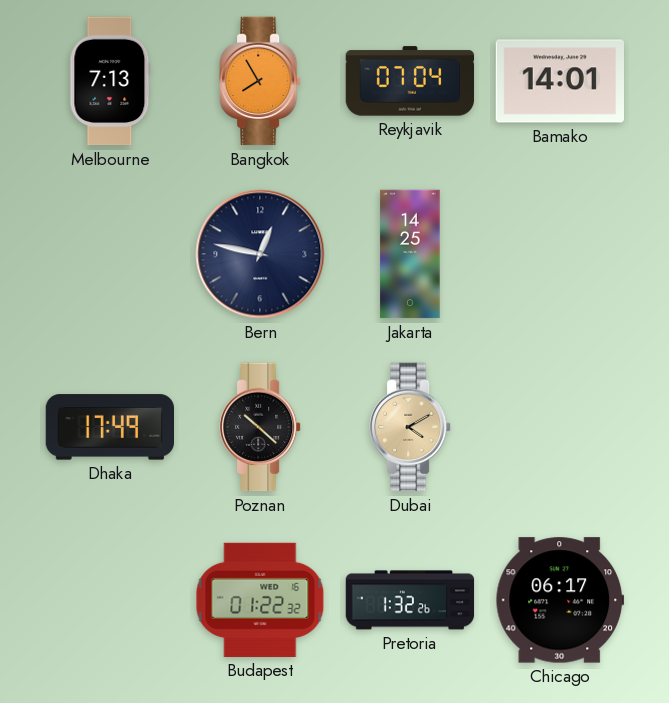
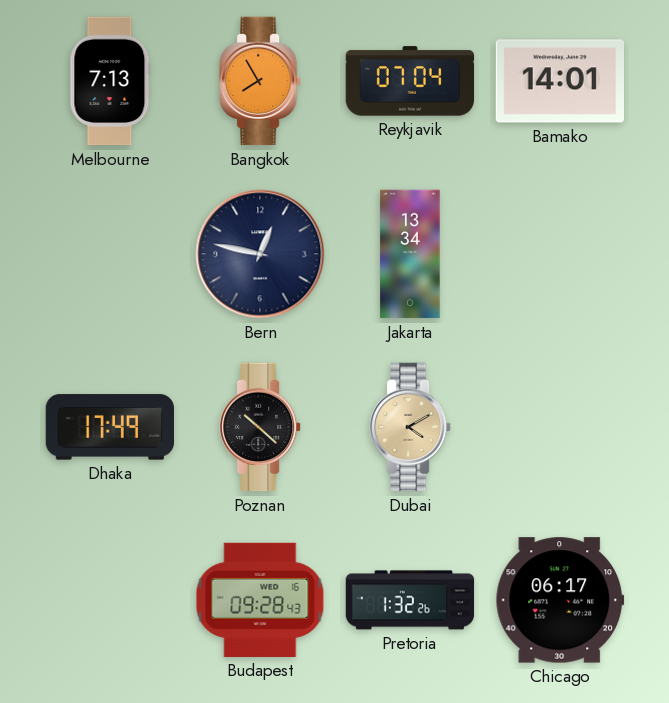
Jakarta: 14:25 -> 13:34 (410, 254)
Budapest: 01:22 -> 09:28 (260, 600)
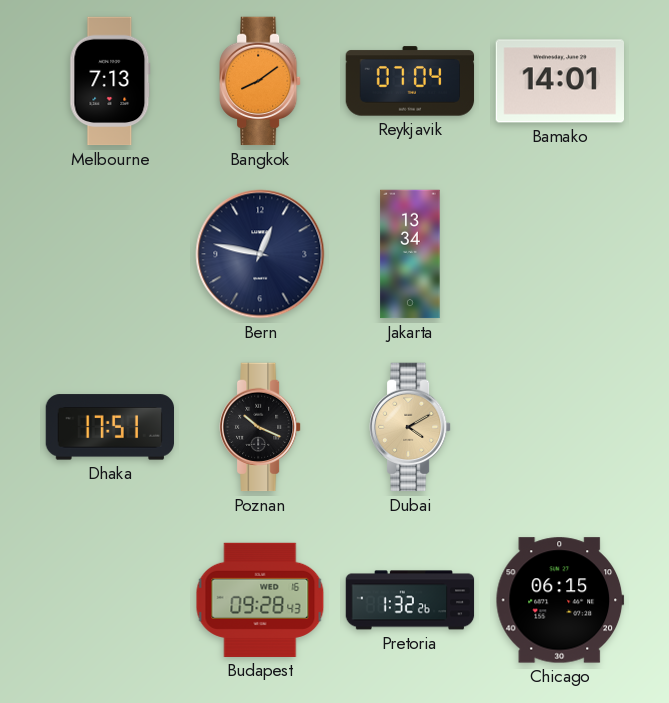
Bangkok: 7:55 -> 8:09 (260, 81)
Dhaka: 17:49 -> 17:51 (110, 427)
Poznan: 10:22 -> 10:19 (260, 427)
Chicago: 06:17 -> 06:15 (560, 600)
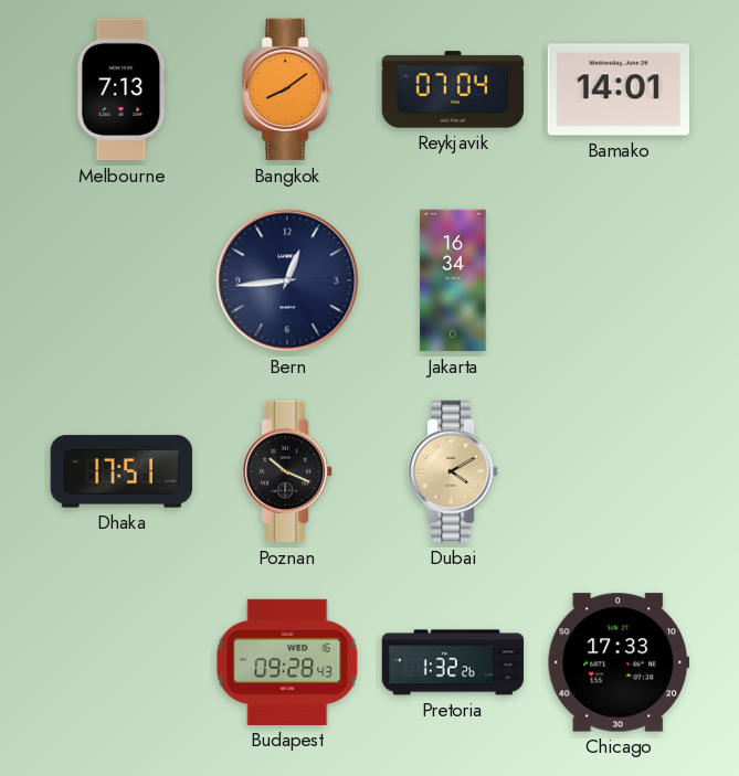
Bern: 12:47 -> 12:44 (287, 280)
Jakarta: 13:34 -> 16:34 (453, 280)
Chicago: 06:15 -> 17:33 (619, 662)
